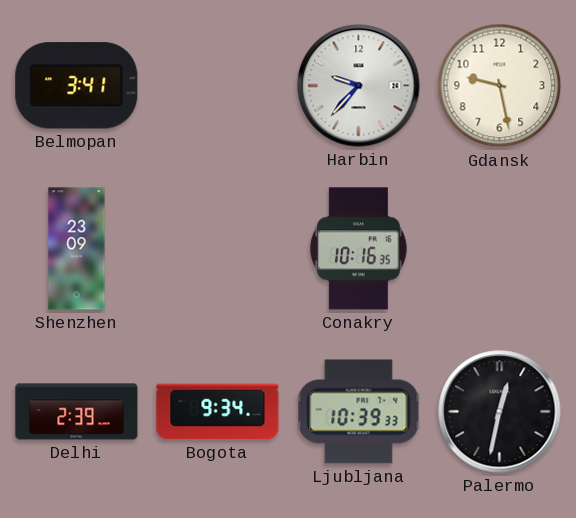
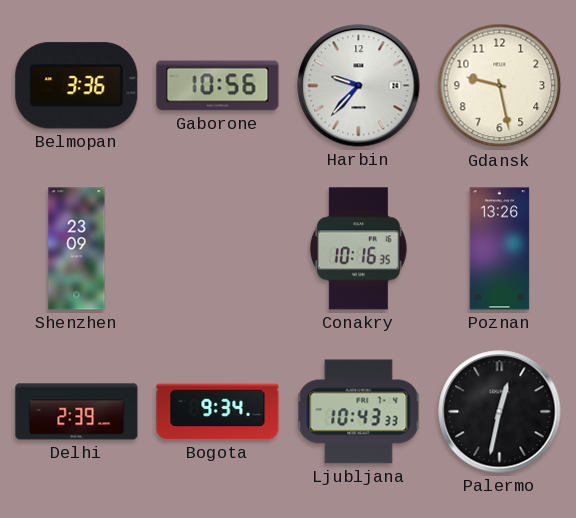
Belmopan: 3:41 -> 3:36 (77, 86)
Gaborone: none -> 10:56 (218, 86)
Poznan: none -> 13:26 (500, 249)
Ljubljana: 10:39 -> 10:43 (359, 412)
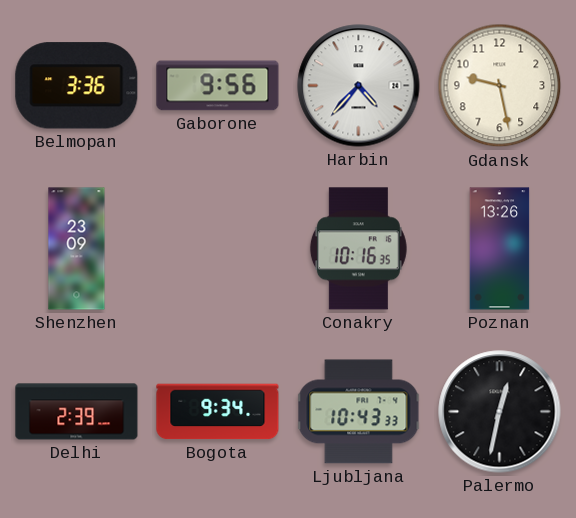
Gaborone: 10:56 -> 9:56 (218, 86)
Harbin: 9:37 -> 4:37 (359, 86)
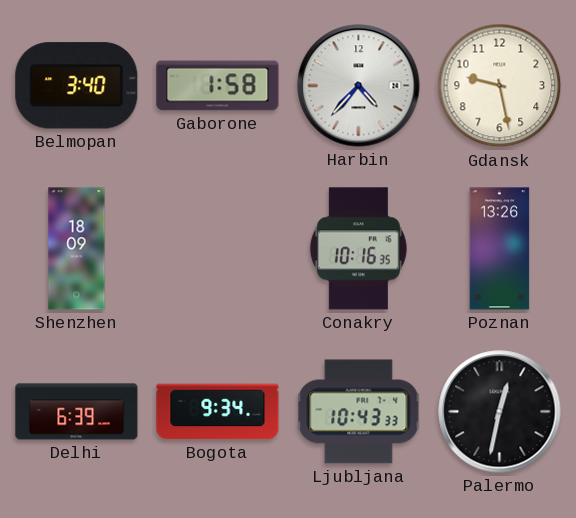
Belmopan: 3:36 -> 3:40 (77, 86)
Gaborone: 9:56 -> 1:58 (218, 86)
Shenzhen: 23:09 -> 18:09 (77, 249)
Delhi: 2:39 -> 6:39 (77, 412)
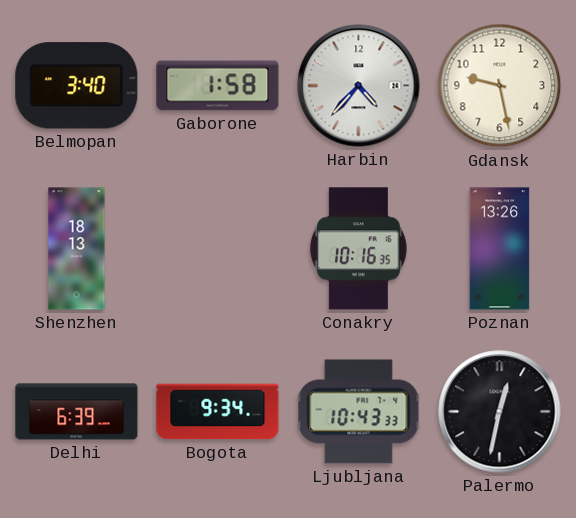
Shenzhen: 18:09 -> 18:13 (77, 249)
